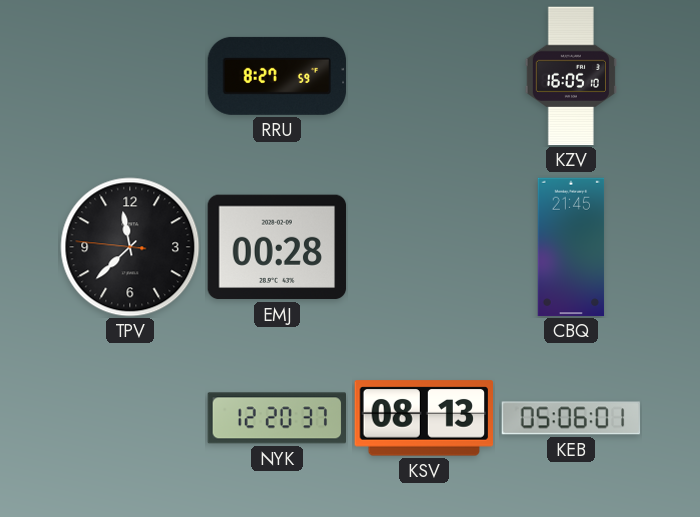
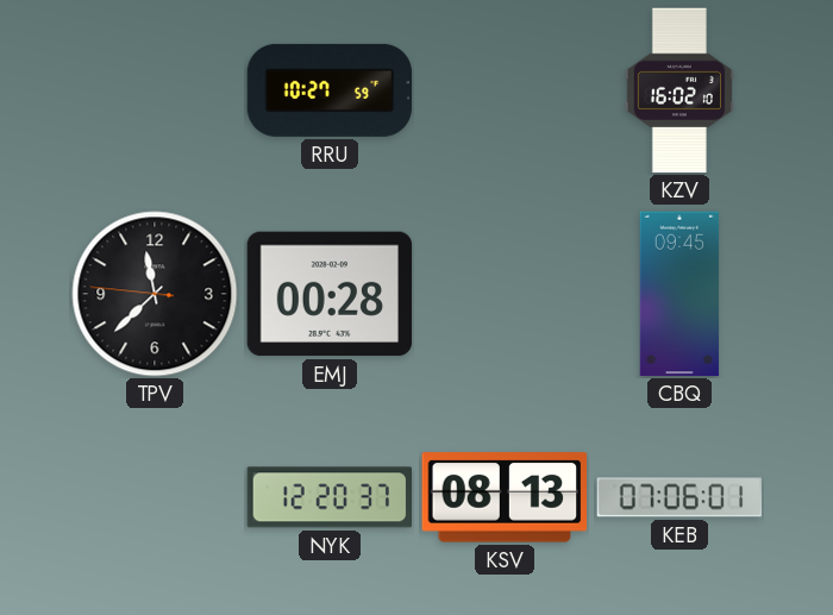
RRU: 8:27 -> 10:27 (330, 90)
KZV: 16:05 -> 16:02 (679, 90)
CBQ: 21:45 -> 09:45 (679, 294)
KEB: 05:06 -> 07:06 (679, 497)
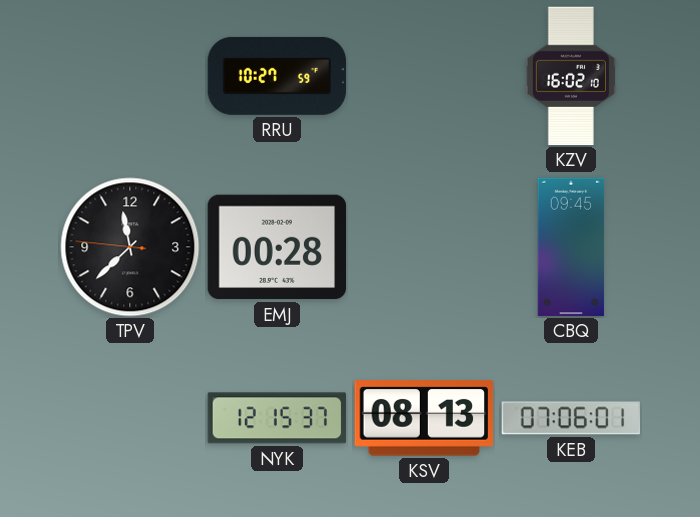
NYK: 12:20 -> 12:15 (277, 418)
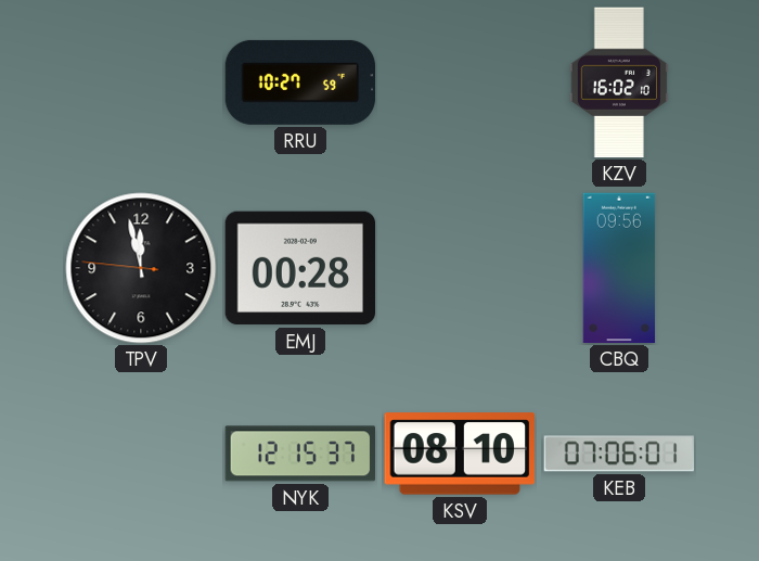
TPV: 11:37 -> 11:57 (141, 268)
CBQ: 09:45 -> 09:56 (619, 268)
KSV: 08:13 -> 08:10 (460, 454)
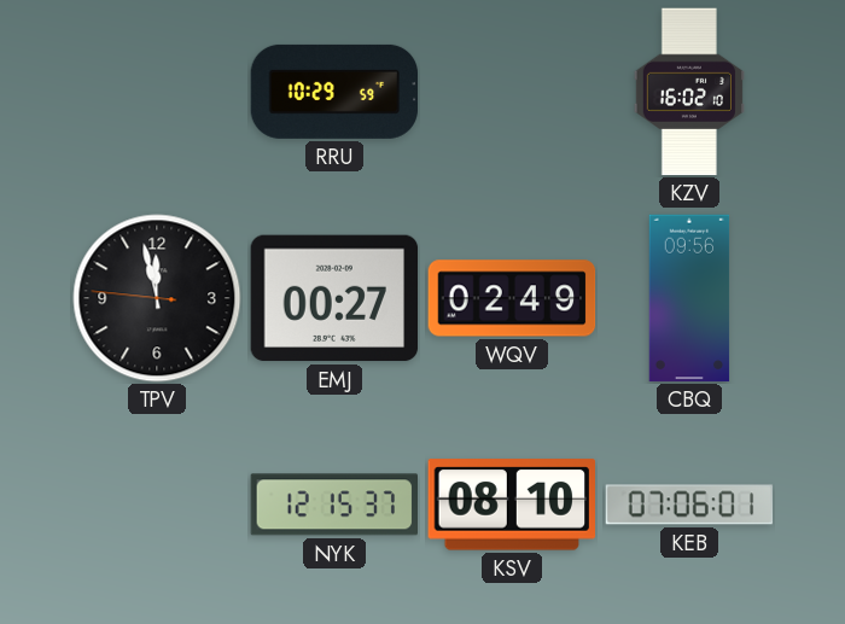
RRU: 10:27 -> 10:29 (334, 92)
EMJ: 00:28 -> 00:27 (334, 298)
WQV: none -> 02:49 (512, 298)
